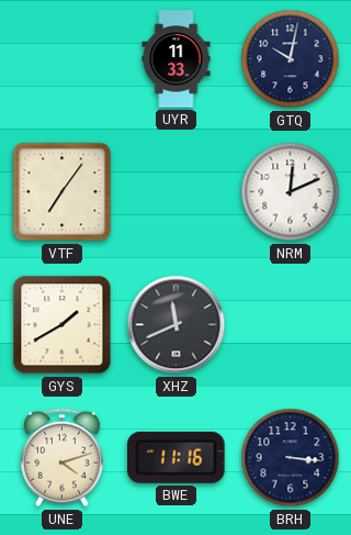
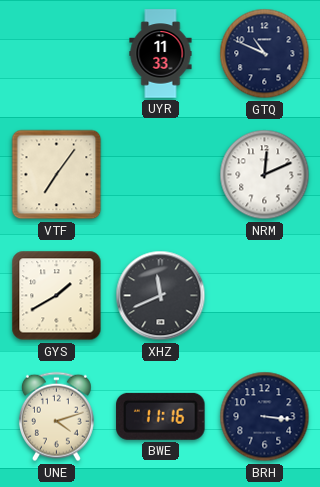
GTQ: 10:02 -> 10:49 (265, 54)
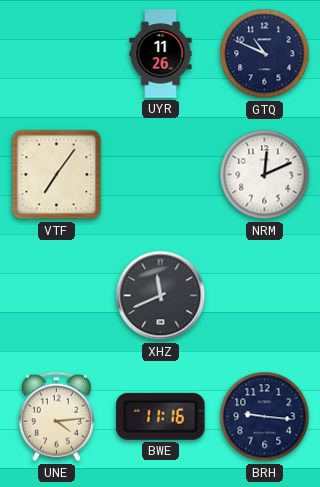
UYR: 11:33 -> 11:26 (161, 54)
GYS: 1:40 -> none (57, 296)
UNE: 4:12 -> 4:14 (56, 417)
BRH: 3:16 -> 9:16 (265, 417)
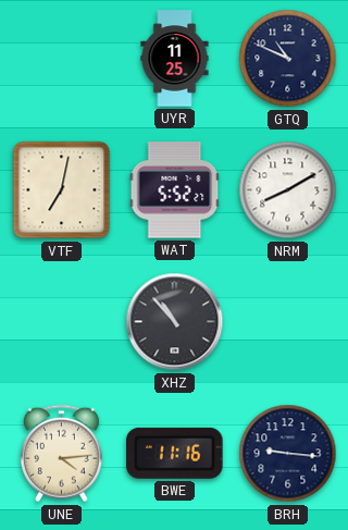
UYR: 11:26 -> 11:25 (175, 59)
VTF: 7:06 -> 7:02 (62, 190)
WAT: none -> 5:52 (175, 190)
NRM: 12:11 -> 8:10 (288, 190)
XHZ: 11:41 -> 10:53 (175, 322)
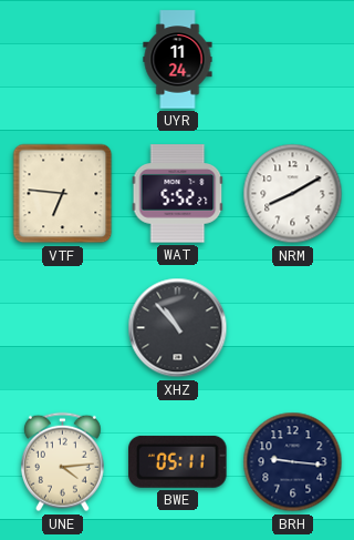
UYR: 11:25 -> 11:24 (178, 60)
GTQ: 10:49 -> none (288, 59)
VTF: 7:02 -> 6:46 (63, 194)
BWE: 11:16 -> 05:11 (178, 461)
